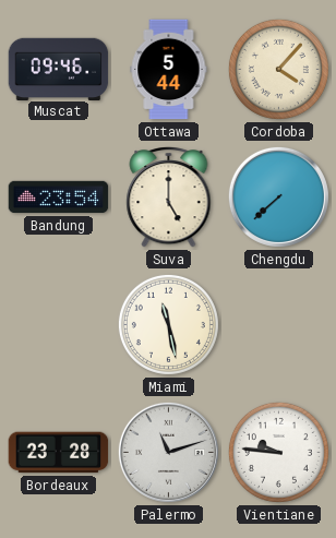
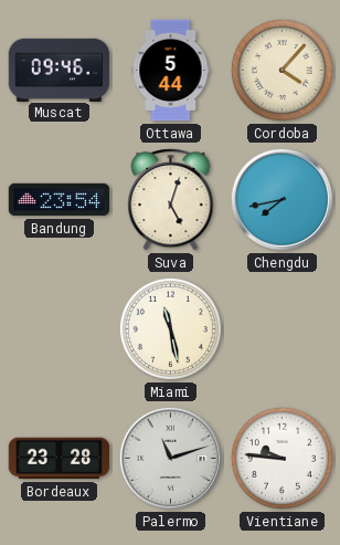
Suva: 5:00 -> 5:03 (171, 200)
Chengdu: 7:38 -> 7:43 (281, 199)
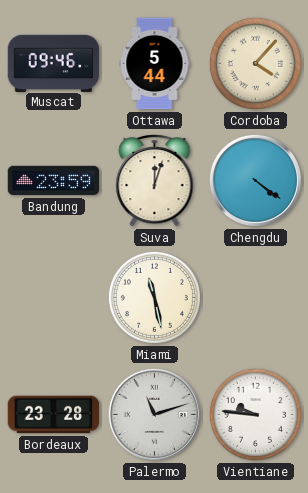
Bandung: 23:54 -> 23:59 (54, 181)
Suva: 5:03 -> 12:03 (155, 181)
Chengdu: 7:43 -> 4:21 (255, 180)
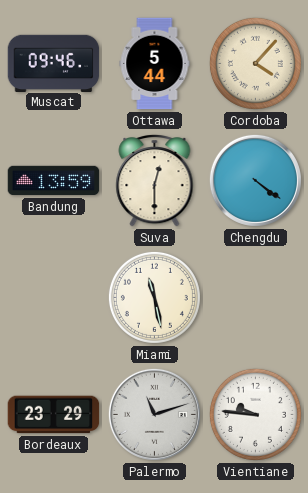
Bandung: 23:59 -> 13:59 (54, 181)
Suva: 12:03 -> 12:30 (155, 181)
Bordeaux: 23:28 -> 23:29 (54, 415)
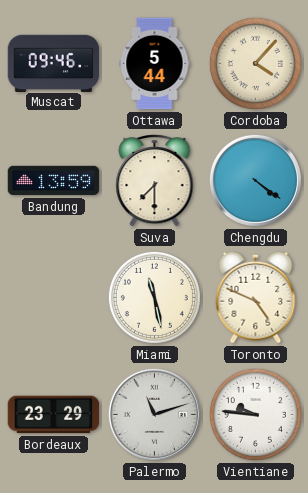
Suva: 12:30 -> 7:30 (155, 181)
Toronto: none -> 4:49 (256, 297)
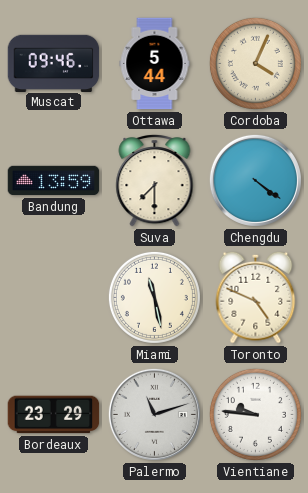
Cordoba: 4:07 -> 4:04 (255, 63)
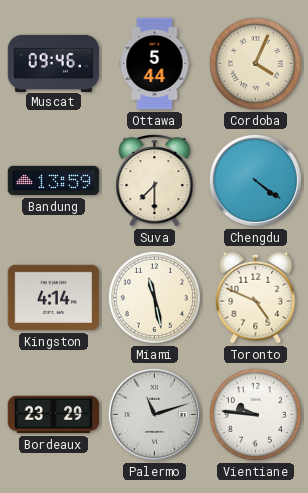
Kingston: none -> 4:14 (54, 298)
